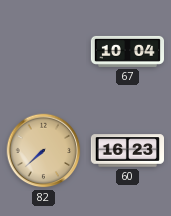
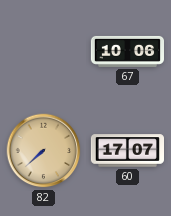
67: 10:04 -> 10:06 (127, 51)
60: 16:23 -> 17:07 (127, 151)
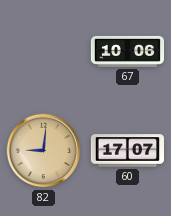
82: 7:38 -> 9:01 (44, 151)
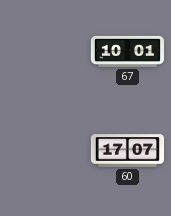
67: 10:06 -> 10:01 (127, 51)
82: 9:01 -> none (44, 151)
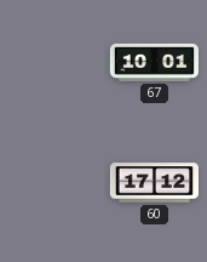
60: 17:07 -> 17:12 (154, 183)
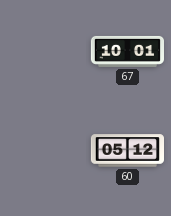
60: 17:12 -> 05:12 (127, 151)
